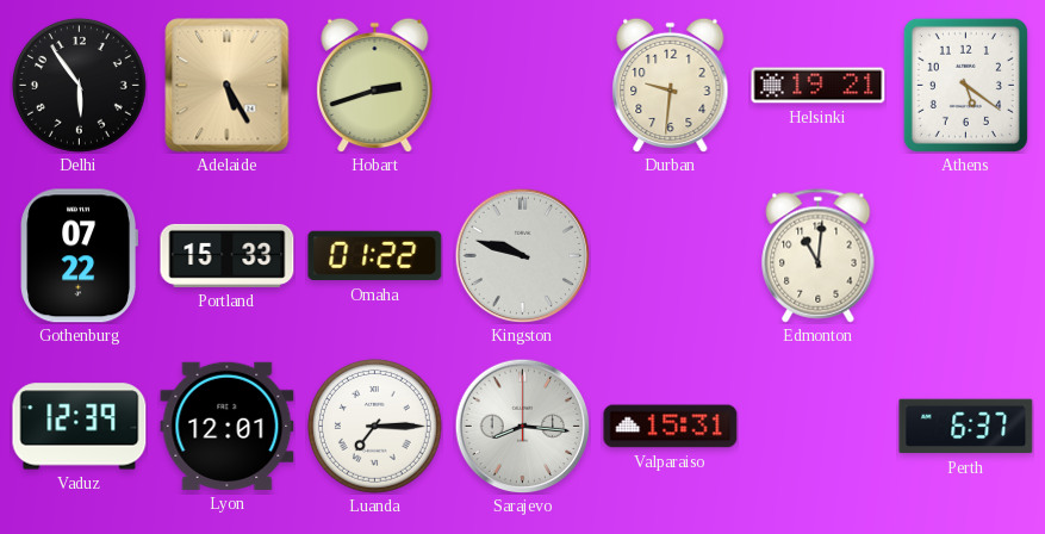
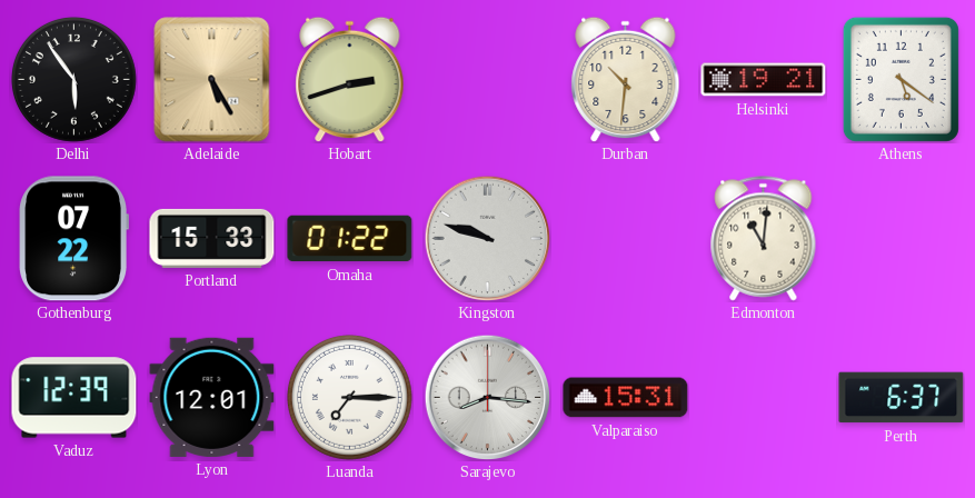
Durban: 9:31 -> 10:31 (626, 79)
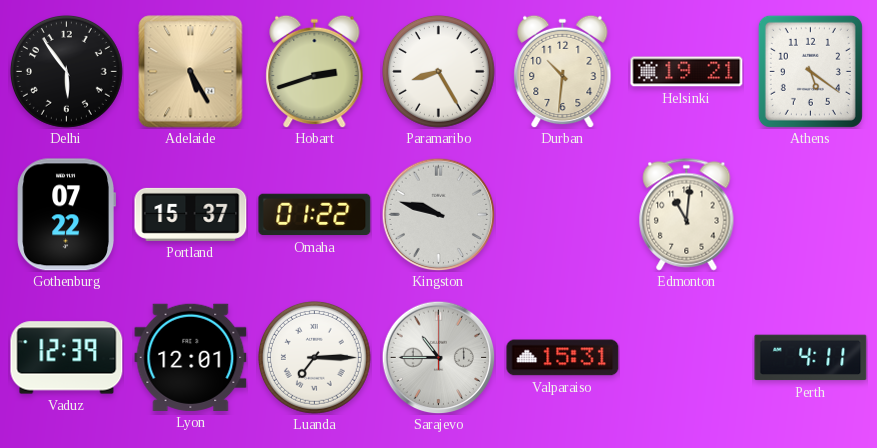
Paramaribo: none -> 8:25 (438, 71)
Portland: 15:33 -> 15:37 (191, 214)
Sarajevo: 8:16 -> 10:45 (438, 357)
Perth: 6:37 -> 4:11 (811, 358)
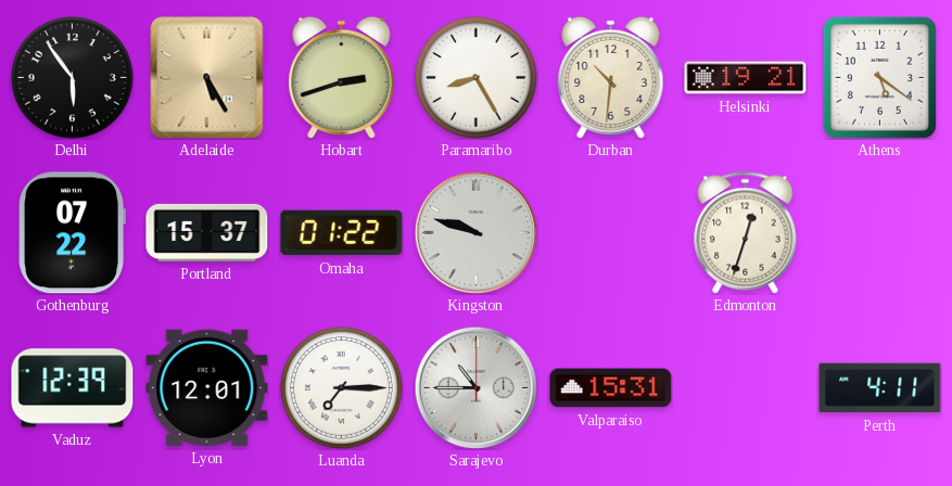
Edmonton: 11:01 -> 12:33 (746, 233)
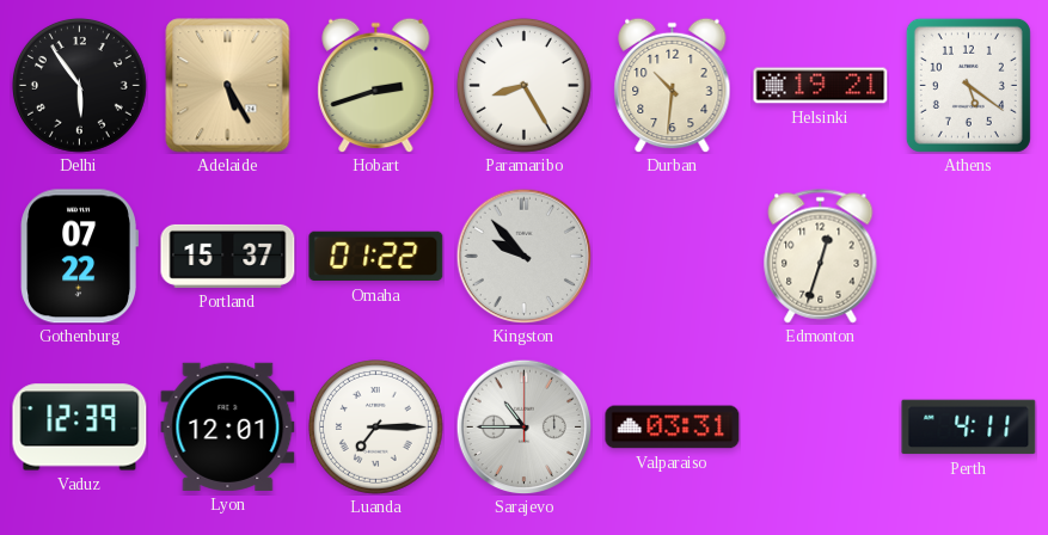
Kingston: 9:48 -> 9:53 (523, 256)
Valparaiso: 15:31 -> 03:31 (673, 428)
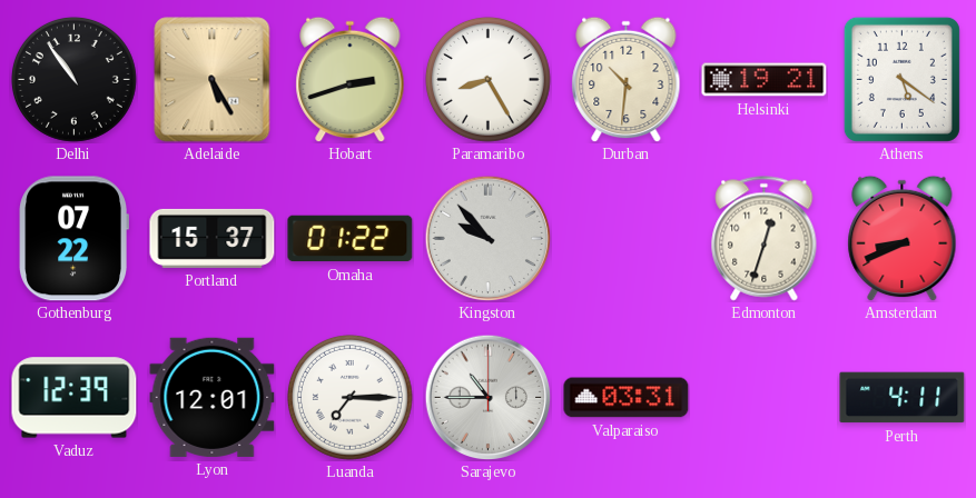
Delhi: 5:54 -> 10:54 (73, 79)
Amsterdam: none -> 8:41 (903, 238)
